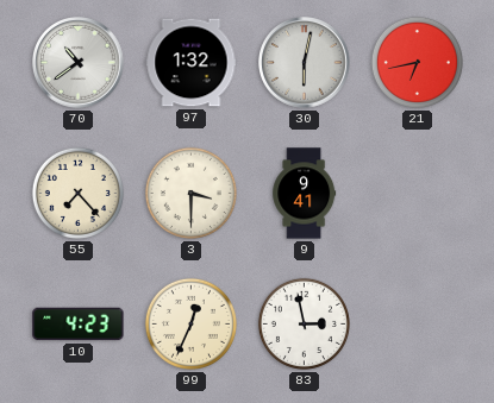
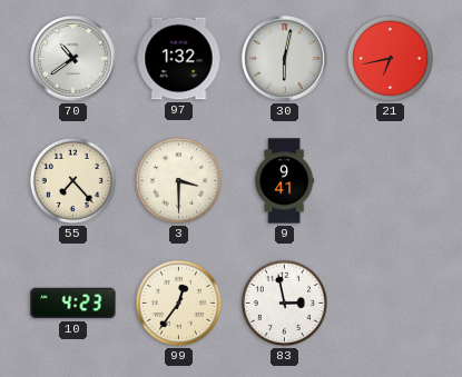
99: 12:34 -> 12:36 (178, 302)
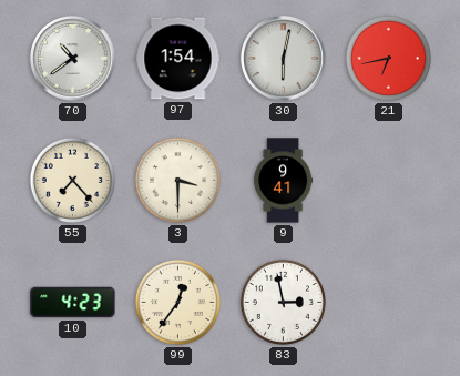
97: 1:32 -> 1:54 (178, 59)
